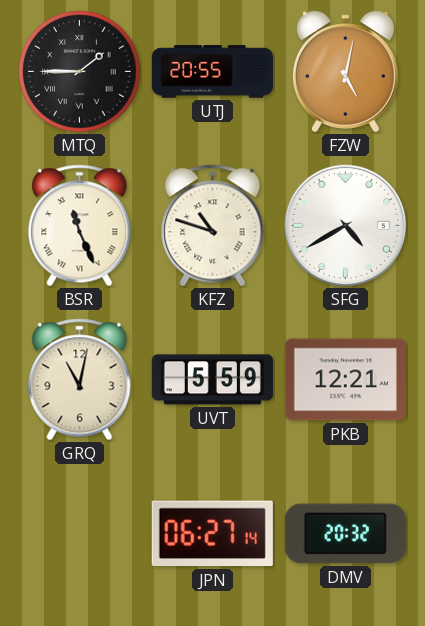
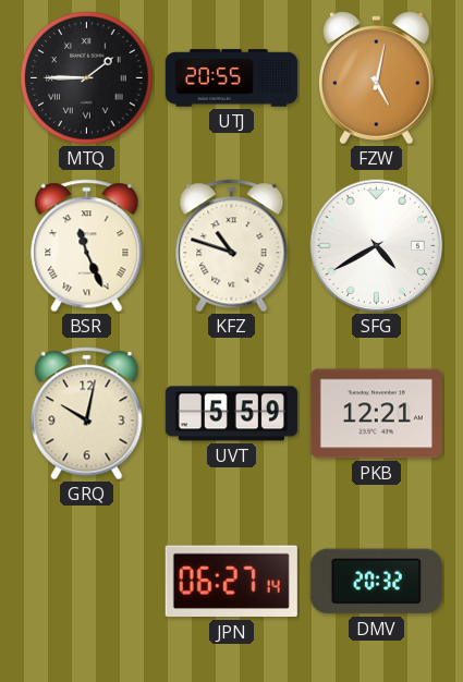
GRQ: 11:02 -> 10:02 (87, 414)
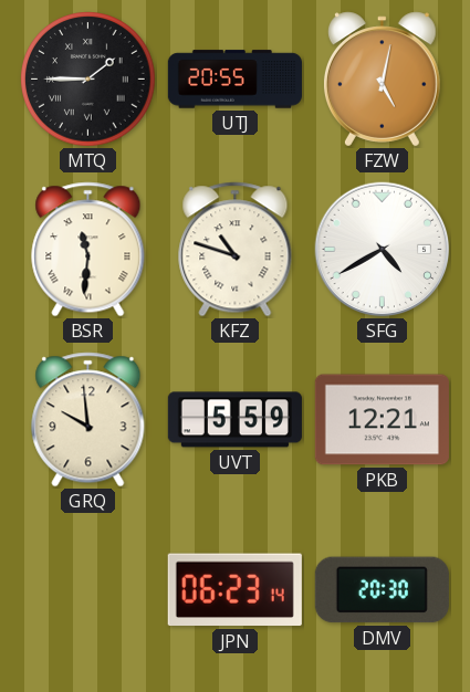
BSR: 11:26 -> 11:31 (88, 250)
GRQ: 10:02 -> 9:59 (88, 420)
JPN: 06:27 -> 06:23 (234, 590)
DMV: 20:32 -> 20:30 (382, 590)
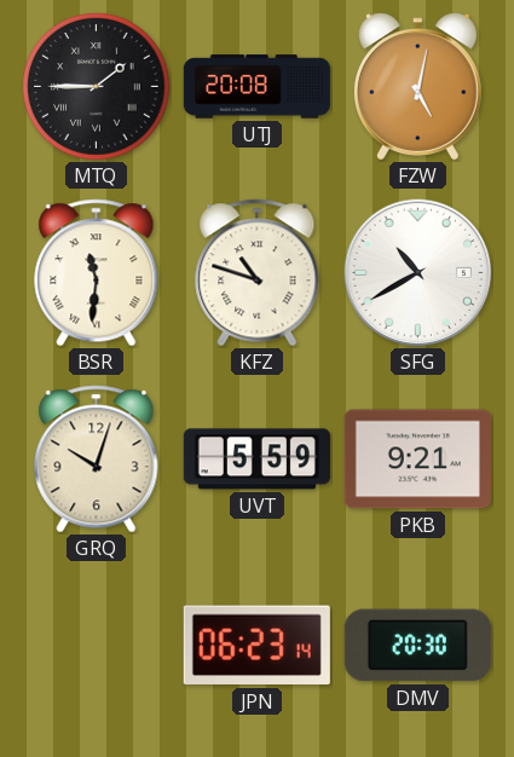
UTJ: 20:55 -> 20:08 (256, 87)
SFG: 4:40 -> 10:40 (418, 273)
GRQ: 9:59 -> 10:03 (97, 460)
PKB: 12:21 -> 9:21 (417, 460)
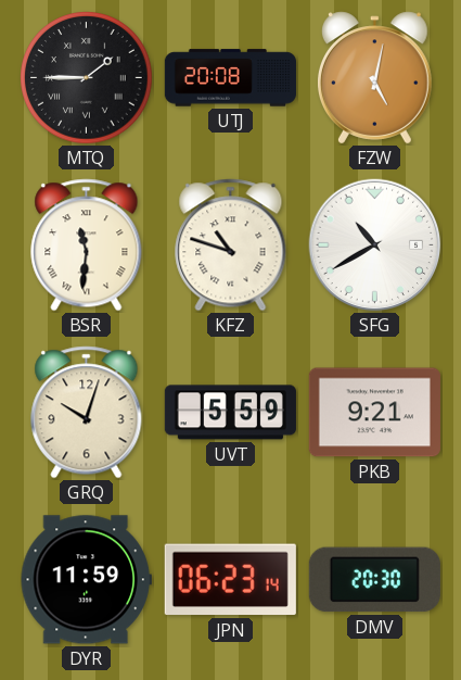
DYR: none -> 11:59 (86, 580)
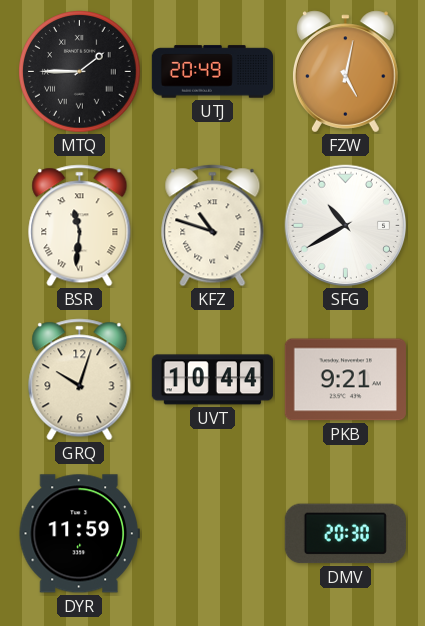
UTJ: 20:08 -> 20:49 (212, 72)
UVT: 5:59 -> 10:44 (212, 380)
JPN: 06:23 -> none (230, 580)
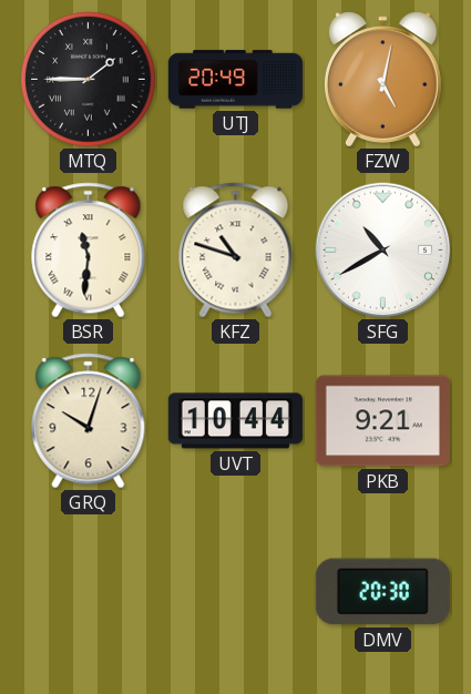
DYR: 11:59 -> none (79, 534)
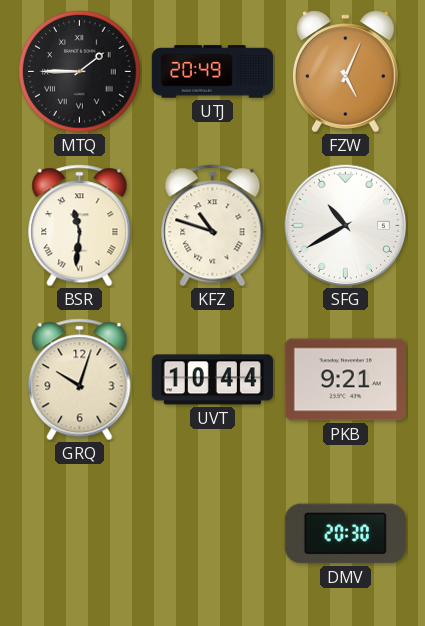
FZW: 5:02 -> 5:04 (345, 72)
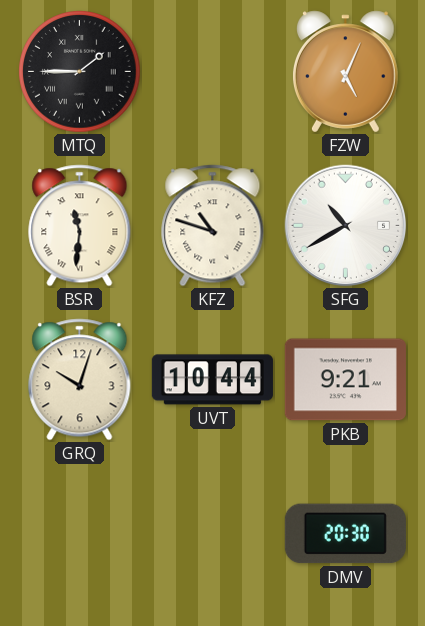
UTJ: 20:49 -> none (212, 72)
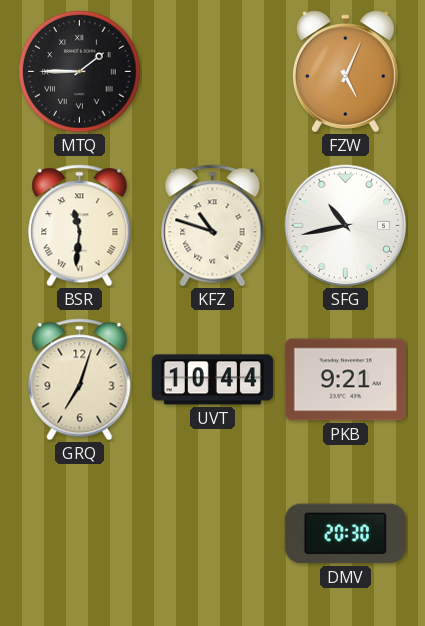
SFG: 10:40 -> 10:43 (346, 226)
GRQ: 10:03 -> 7:03 (80, 380)
